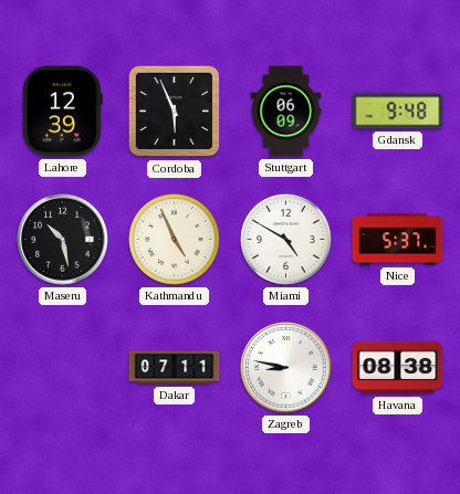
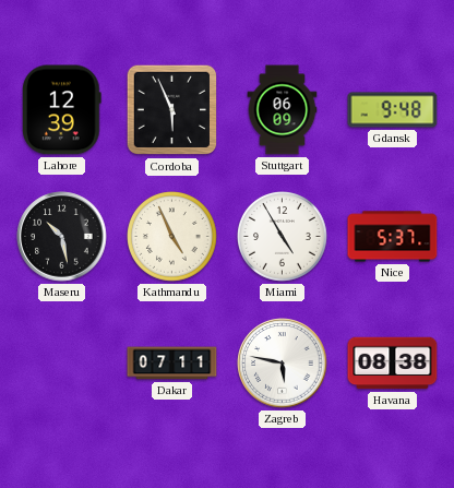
Miami: 4:50 -> 4:55 (283, 237)
Zagreb: 8:47 -> 5:47 (283, 364)
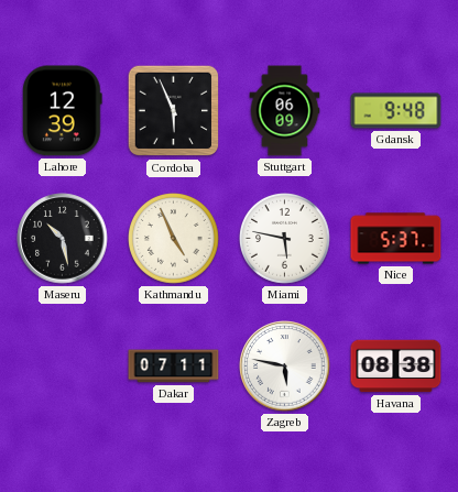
Miami: 4:55 -> 5:47 (285, 239)
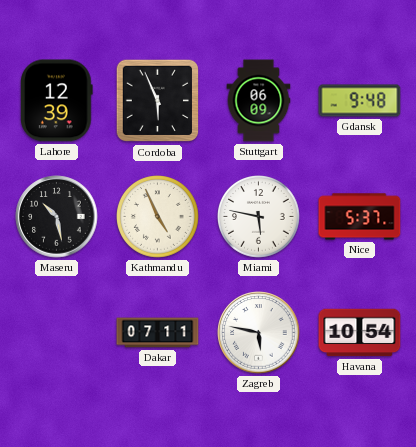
Havana: 08:38 -> 10:54 (360, 333)
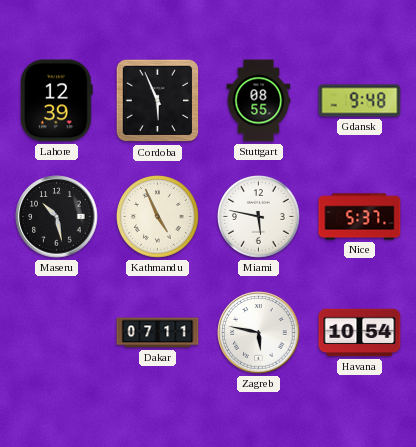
Stuttgart: 06:09 -> 08:55 (259, 101)
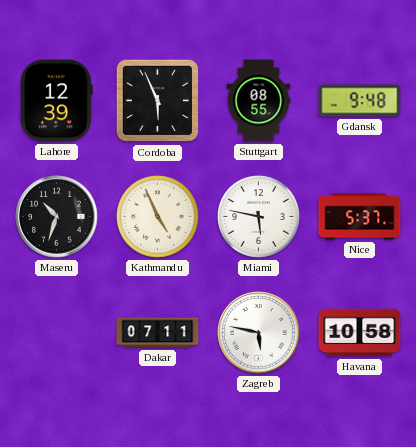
Maseru: 10:28 -> 10:33 (57, 217)
Havana: 10:54 -> 10:58 (360, 333)
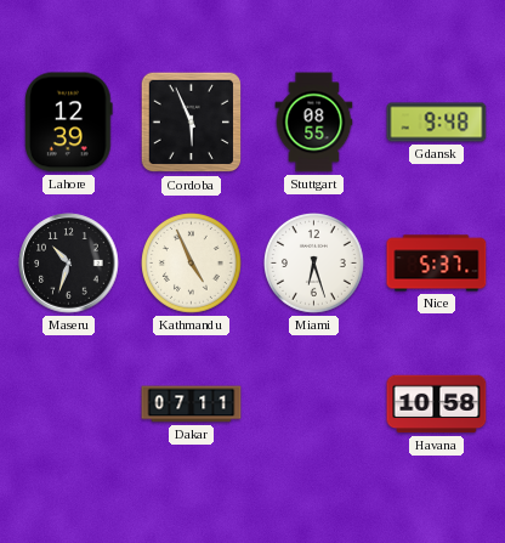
Miami: 5:47 -> 6:27 (314, 264)
Zagreb: 5:47 -> none (259, 333)
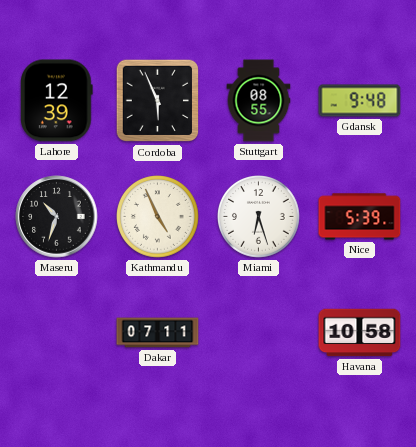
Nice: 5:37 -> 5:39 (360, 217)
